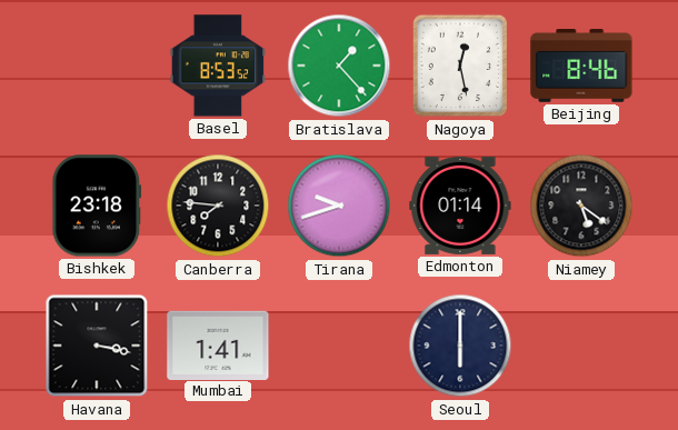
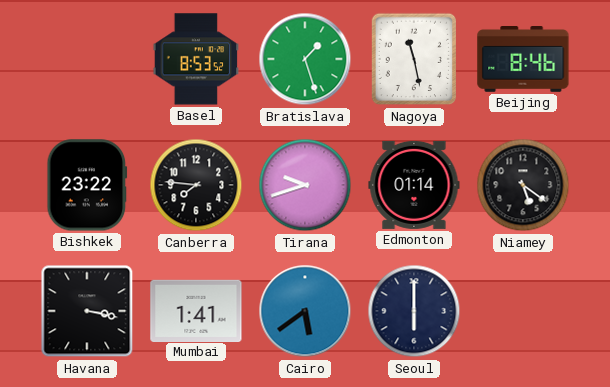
Bratislava: 1:23 -> 1:27 (305, 59)
Nagoya: 12:28 -> 11:28 (413, 59)
Bishkek: 23:18 -> 23:22 (87, 185)
Cairo: none -> 5:39 (305, 311)
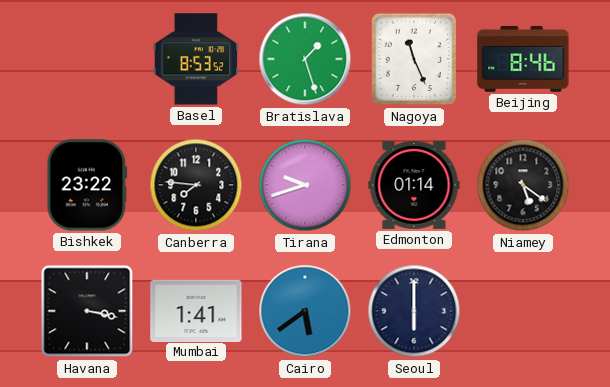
Nagoya: 11:28 -> 11:26 (413, 59)
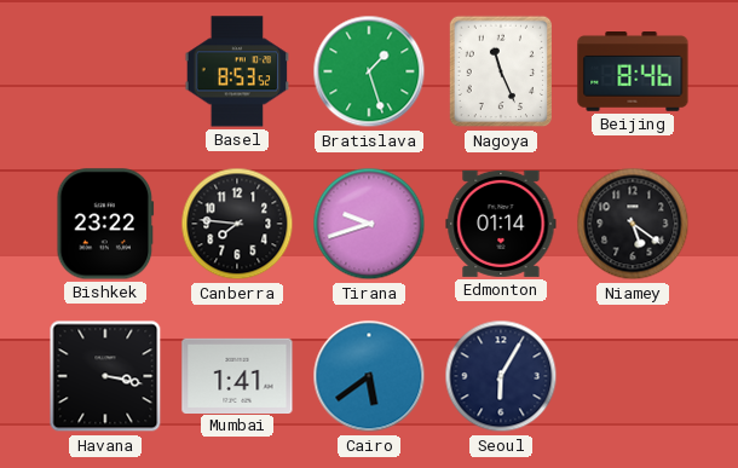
Seoul: 6:00 -> 6:05 (501, 376)
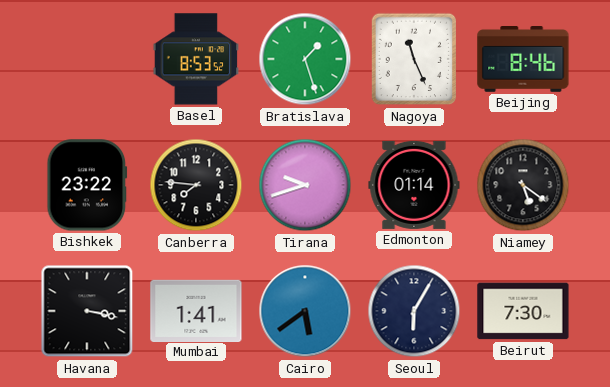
Beirut: none -> 7:30 (523, 311)
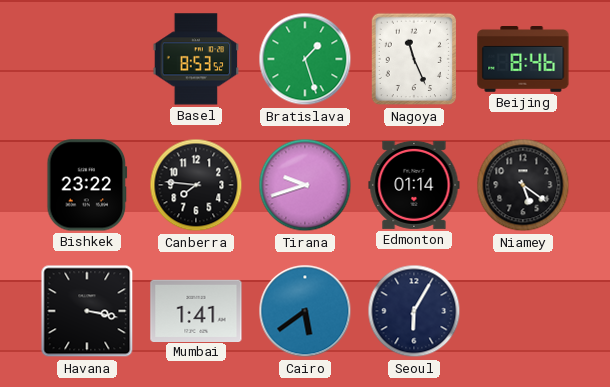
Beirut: 7:30 -> none (523, 311)
